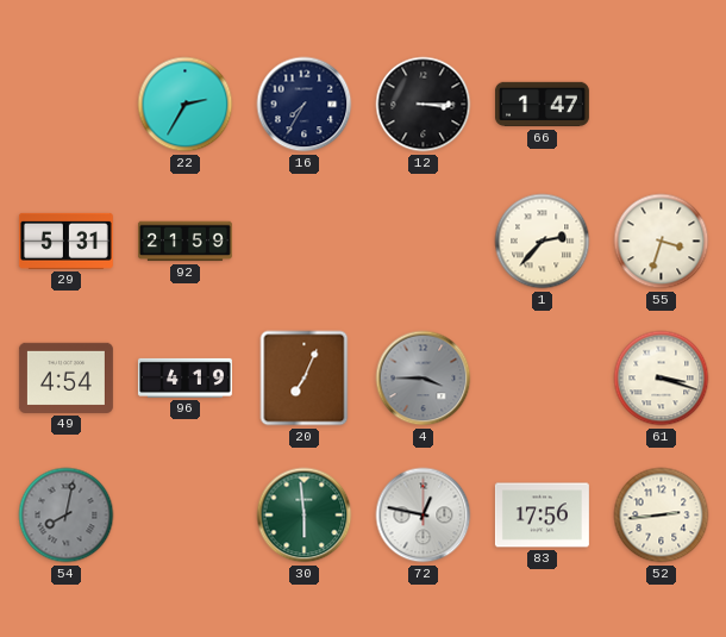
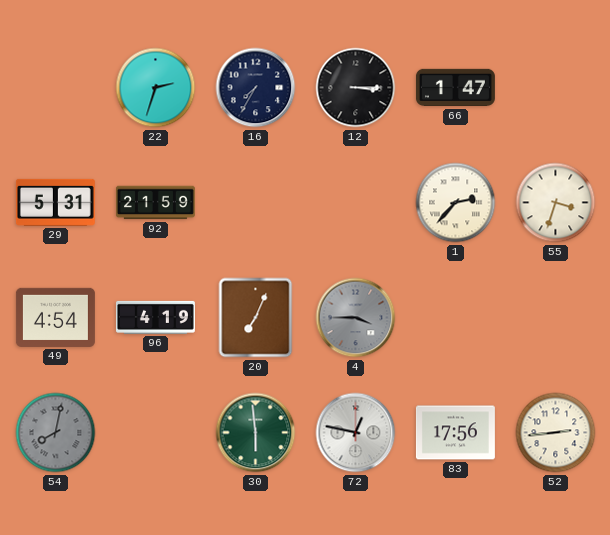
22: 2:35 -> 2:33 (156, 88)
61: 3:18 -> none (662, 379)
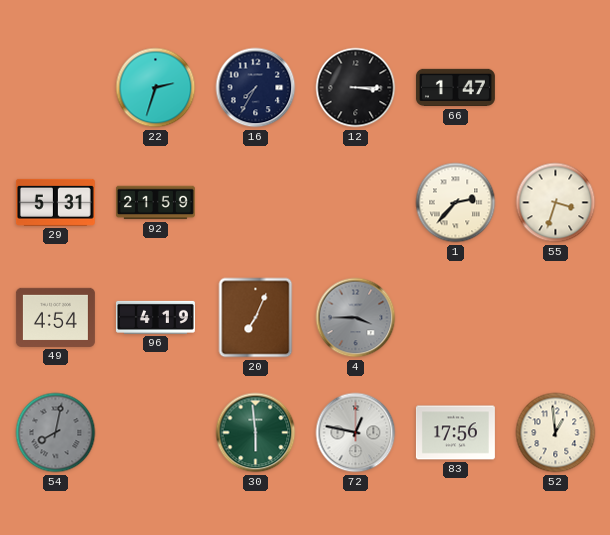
52: 2:44 -> 12:59 (556, 433)
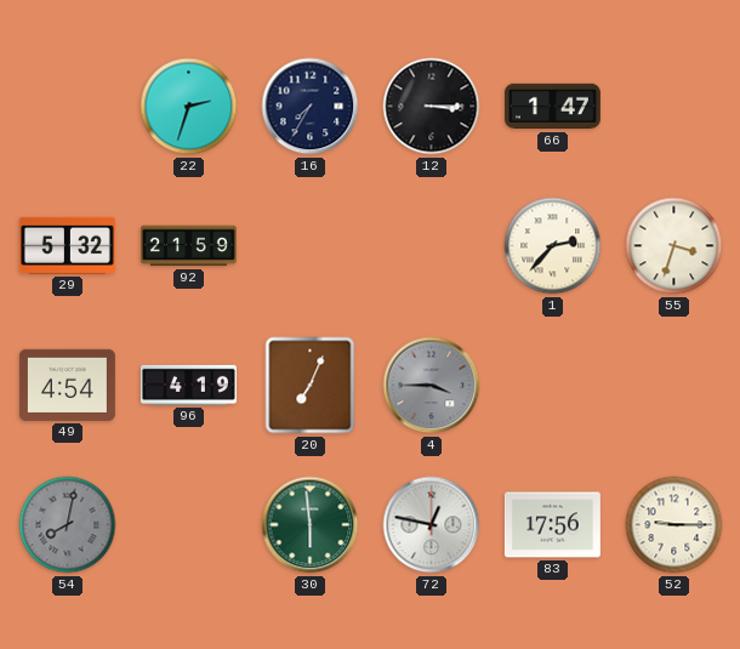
29: 5:31 -> 5:32 (67, 245)
52: 12:59 -> 9:15 (674, 525)
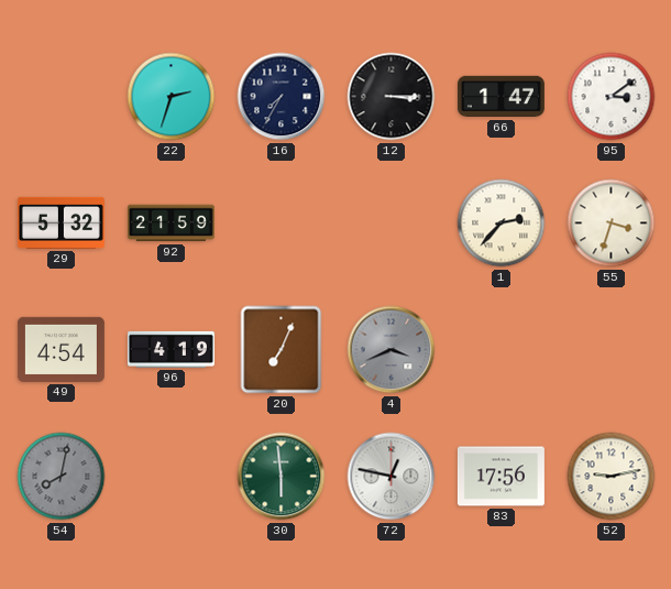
95: none -> 3:09 (612, 97)
4: 3:45 -> 3:41 (392, 350)
52: 9:15 -> 9:13 (612, 477)
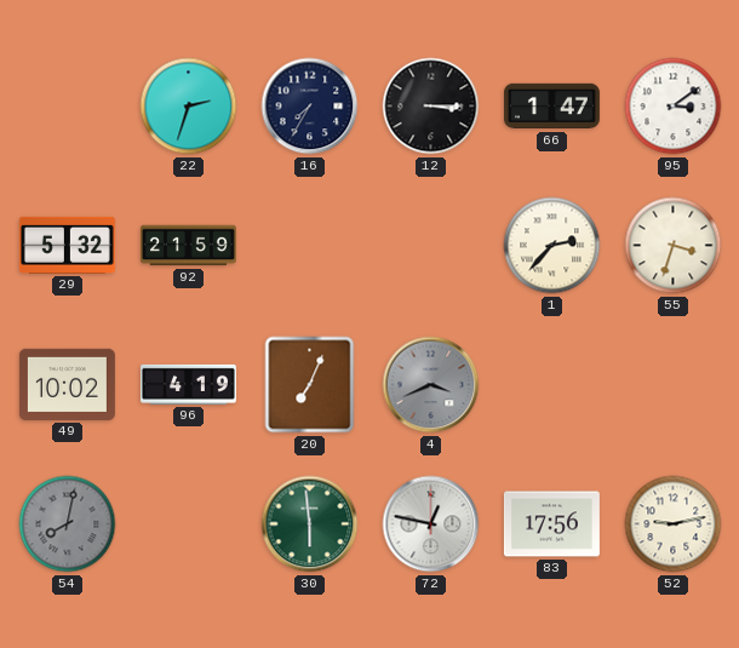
49: 4:54 -> 10:02 (67, 384)
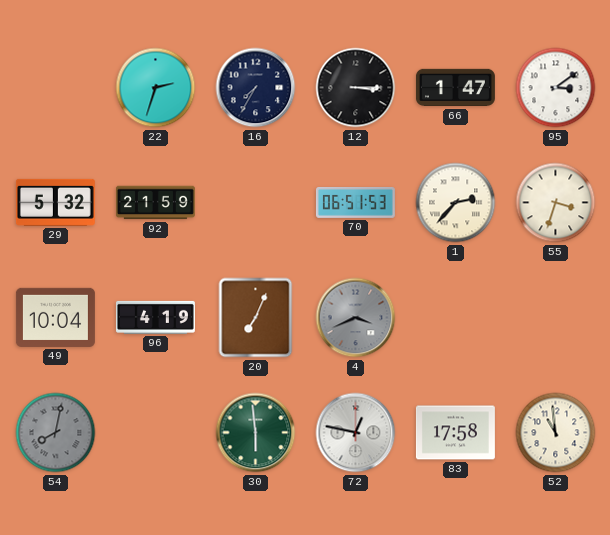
70: none -> 06:51 (355, 202)
49: 10:02 -> 10:04 (55, 317)
83: 17:56 -> 17:58 (455, 433)
52: 9:13 -> 10:59 (556, 433)
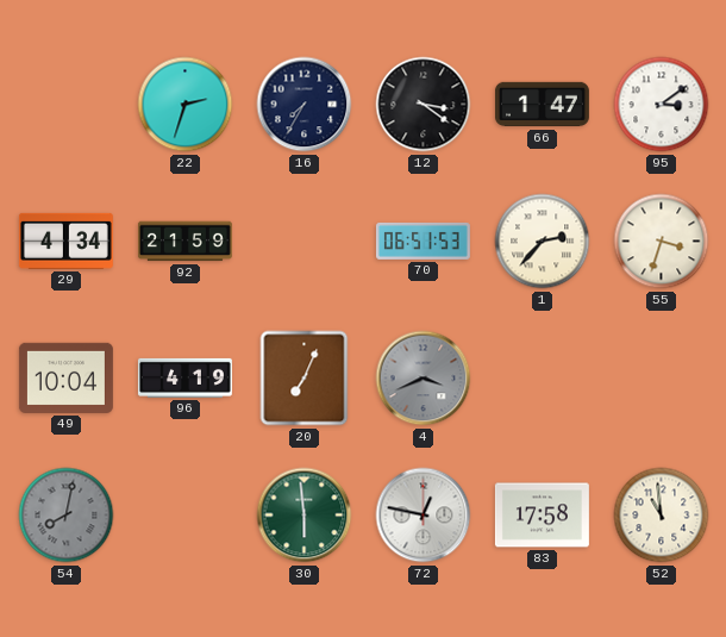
12: 3:15 -> 3:21 (424, 105)
29: 5:32 -> 4:34 (65, 241)
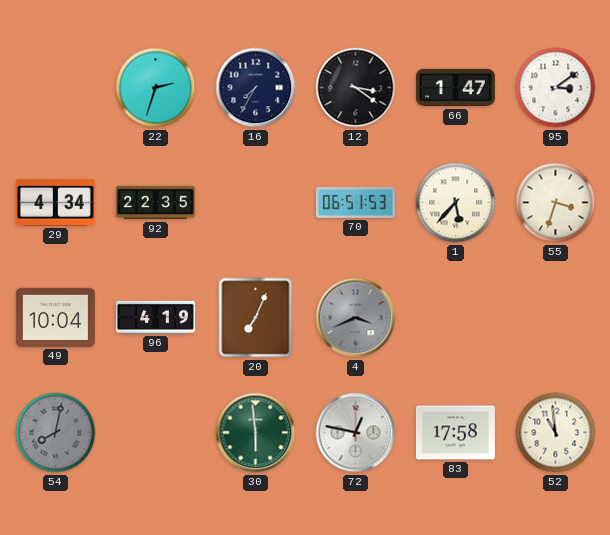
92: 21:59 -> 22:35 (155, 203)
1: 2:37 -> 5:37 (456, 203)
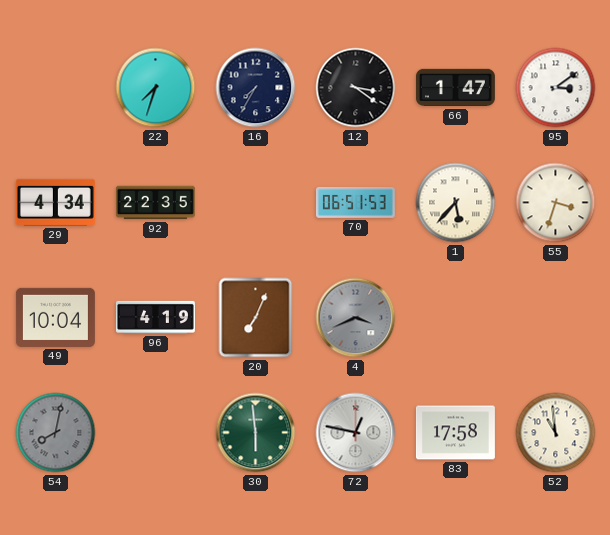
22: 2:33 -> 7:33 (156, 88)
